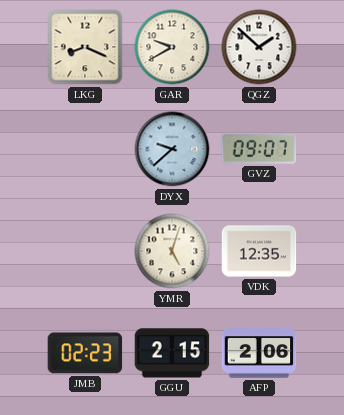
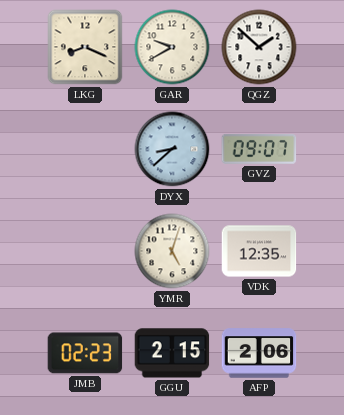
DYX: 9:38 -> 8:38 (172, 149)
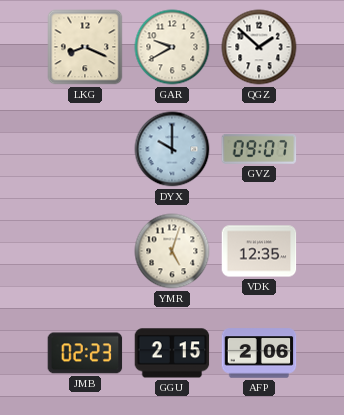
DYX: 8:38 -> 10:00 (172, 149)
